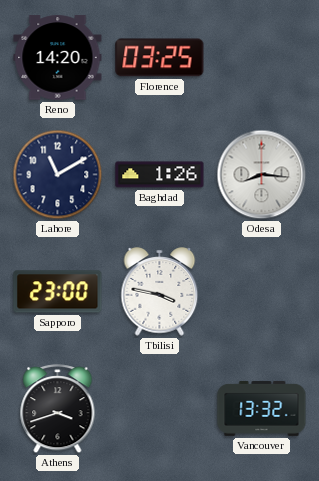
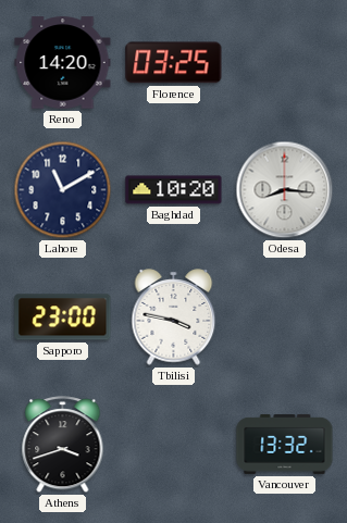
Baghdad: 1:26 -> 10:20 (174, 190)
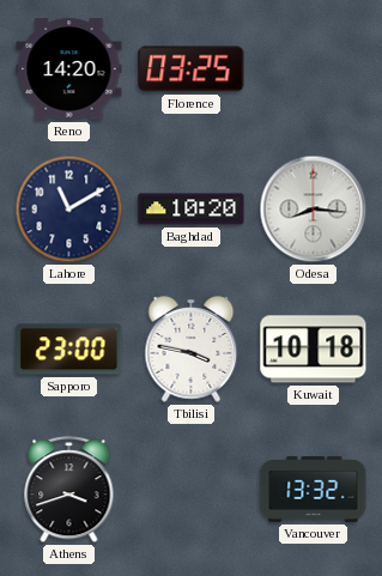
Kuwait: none -> 10:18 (314, 350)
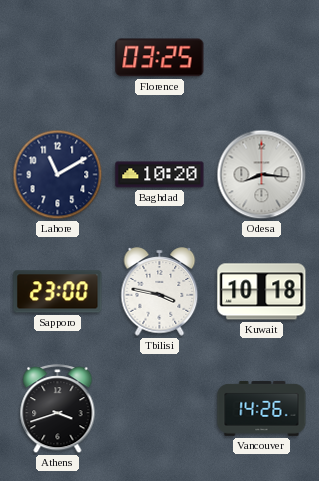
Reno: 14:20 -> none (69, 69)
Vancouver: 13:32 -> 14:26 (262, 408)
